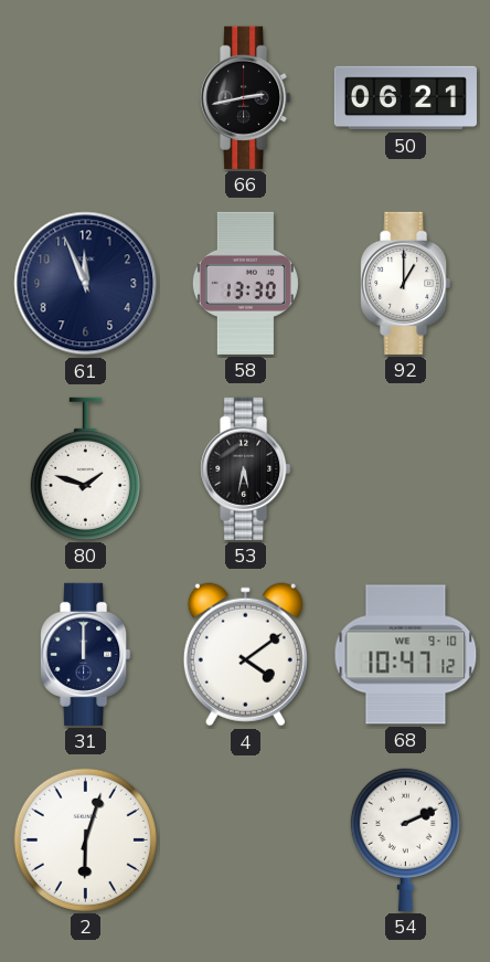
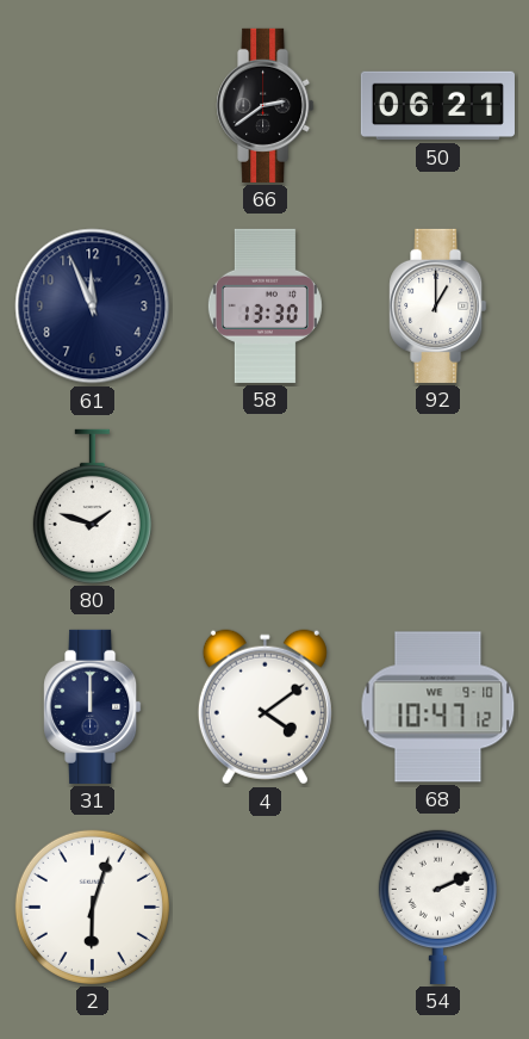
66: 2:43 -> 2:39 (266, 105)
53: 5:32 -> none (246, 468)
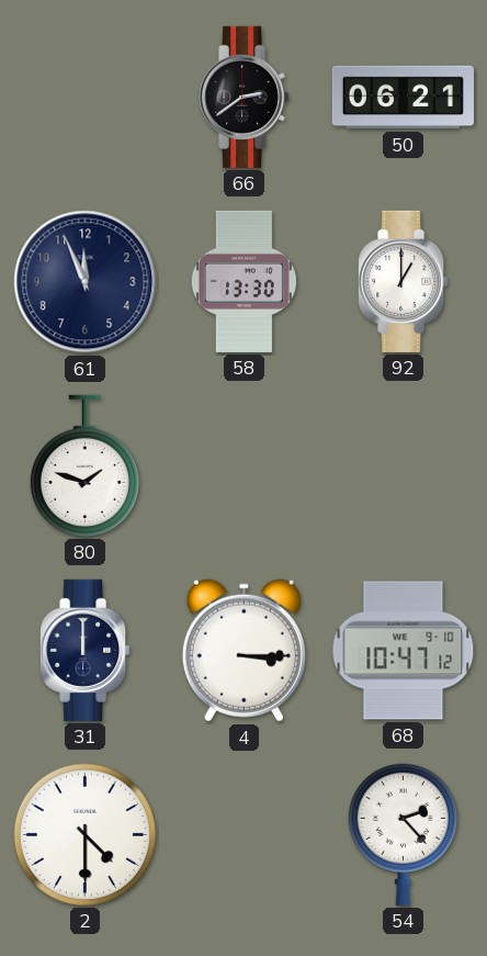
4: 4:09 -> 3:15 (243, 651)
2: 6:03 -> 4:30 (84, 834)
54: 2:11 -> 2:23 (403, 834)
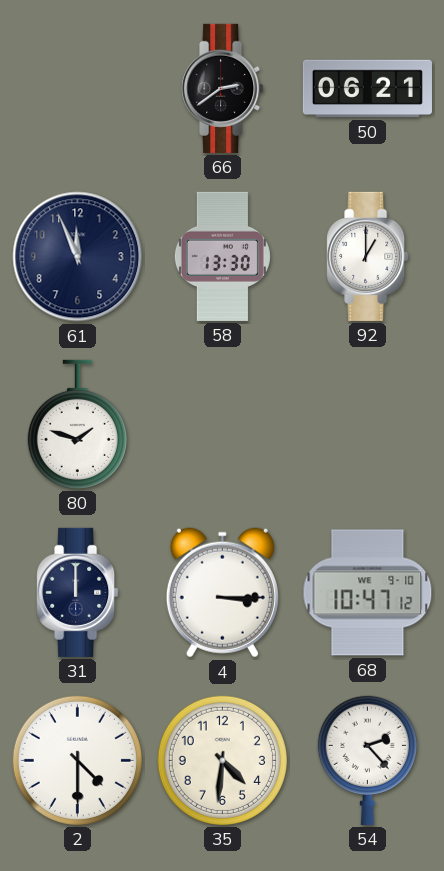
35: none -> 4:31 (222, 760)
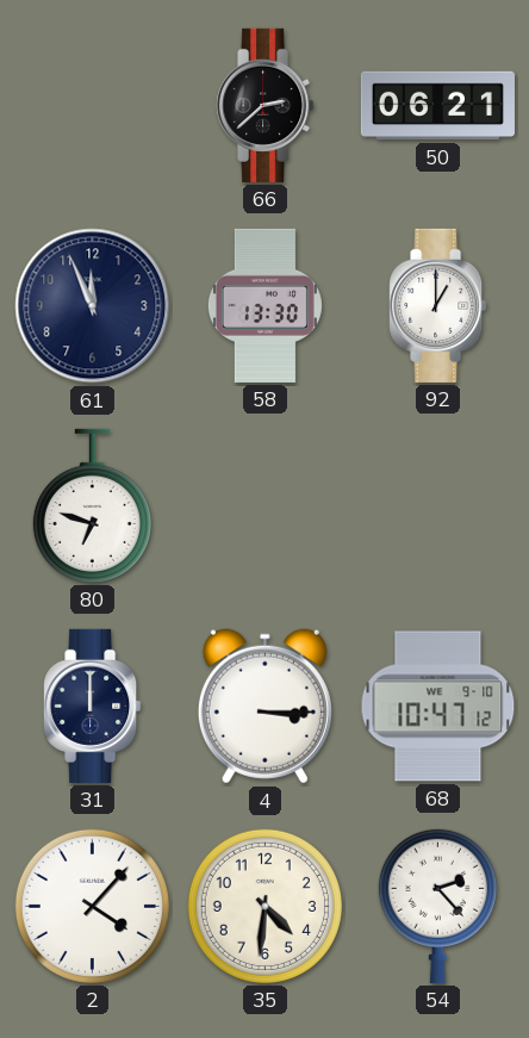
66: 2:39 -> 2:38 (266, 105)
80: 1:48 -> 6:48 (92, 505)
2: 4:30 -> 4:07 (92, 906)
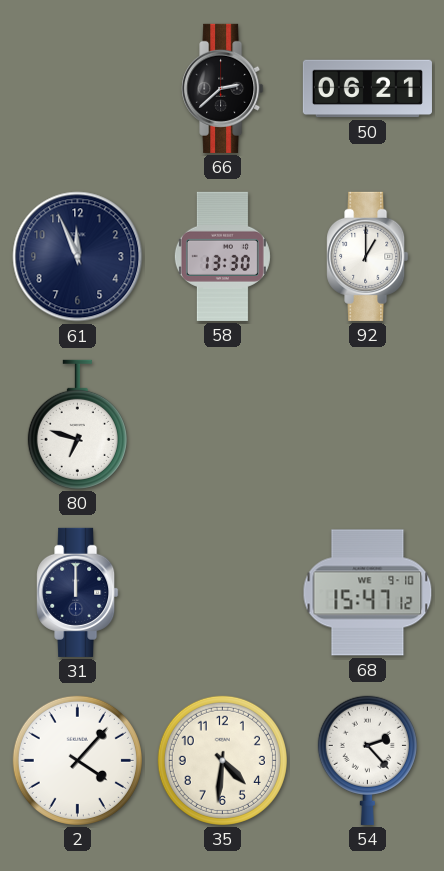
4: 3:15 -> none (264, 707)
68: 10:47 -> 15:47 (368, 593)
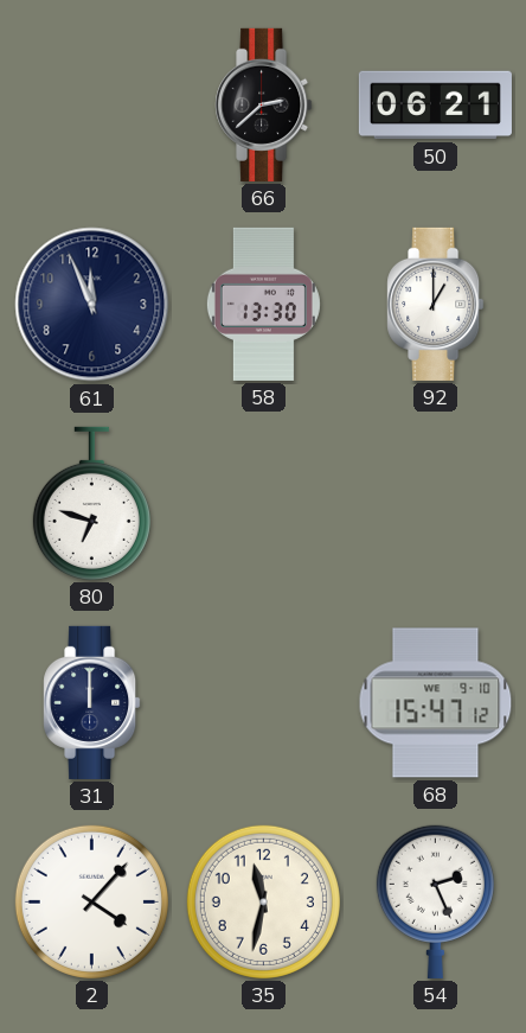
35: 4:31 -> 11:32 (263, 901)
54: 2:23 -> 2:26 (435, 901)
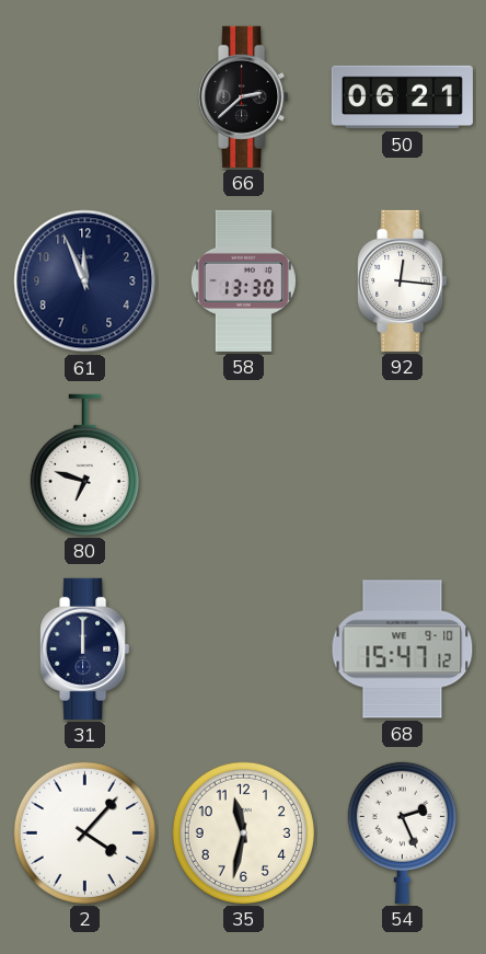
92: 1:00 -> 12:16 (403, 280)
